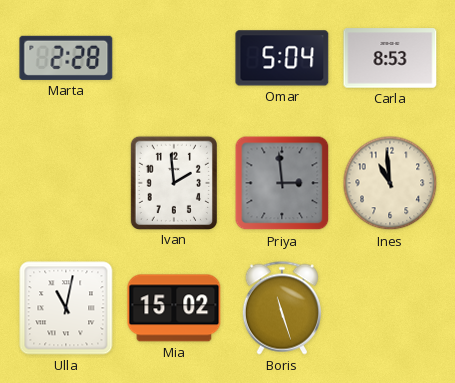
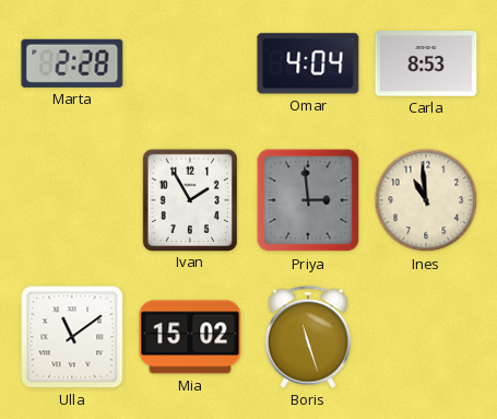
Omar: 5:04 -> 4:04 (308, 63)
Ivan: 1:59 -> 1:55 (189, 199)
Ulla: 11:02 -> 11:09 (72, 337)
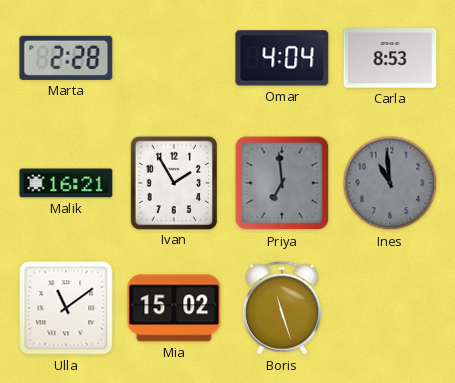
Malik: none -> 16:21 (66, 183)
Priya: 2:59 -> 6:59 (282, 183)
Ines dial: cream -> grey (390, 183)
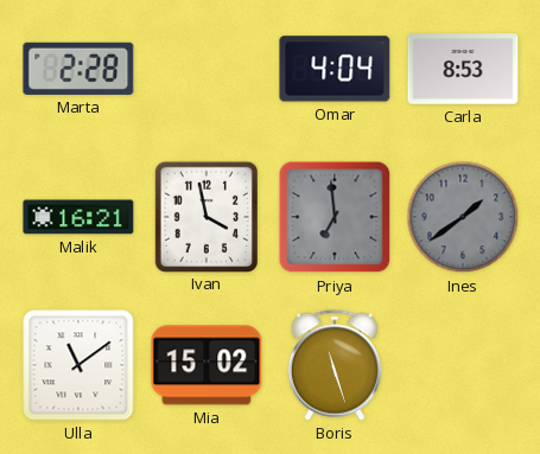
Ivan: 1:55 -> 3:58 (205, 216)
Ines: 10:59 -> 1:39 (463, 217)
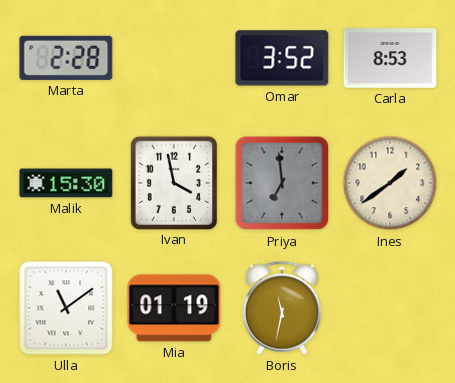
Omar: 4:04 -> 3:52 (282, 58)
Malik: 16:21 -> 15:30 (66, 183)
Ines dial: grey -> cream (390, 183)
Mia: 15:02 -> 01:19 (174, 308)
Boris: 11:27 -> 11:32 (282, 308)
